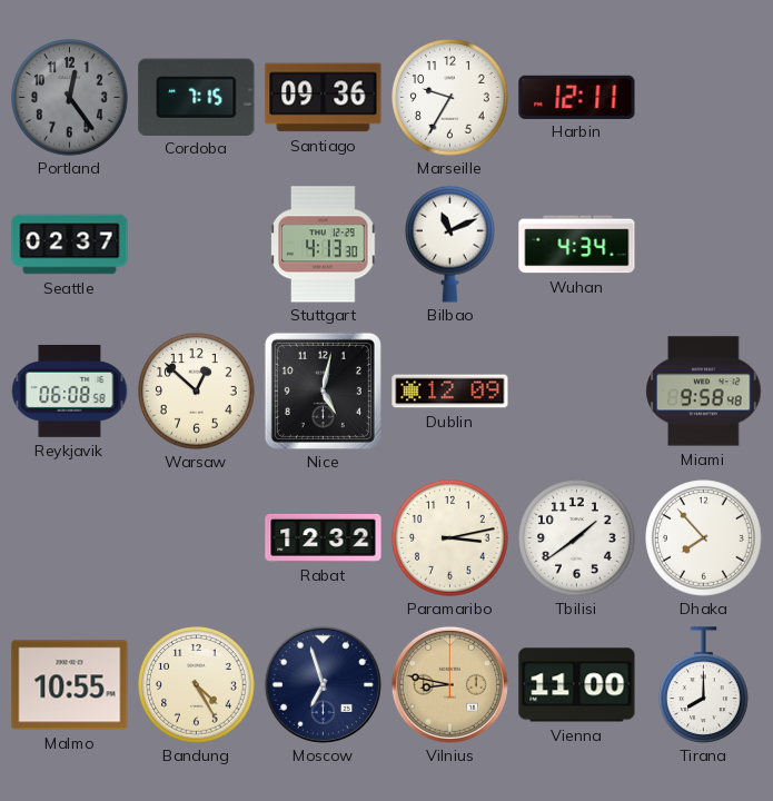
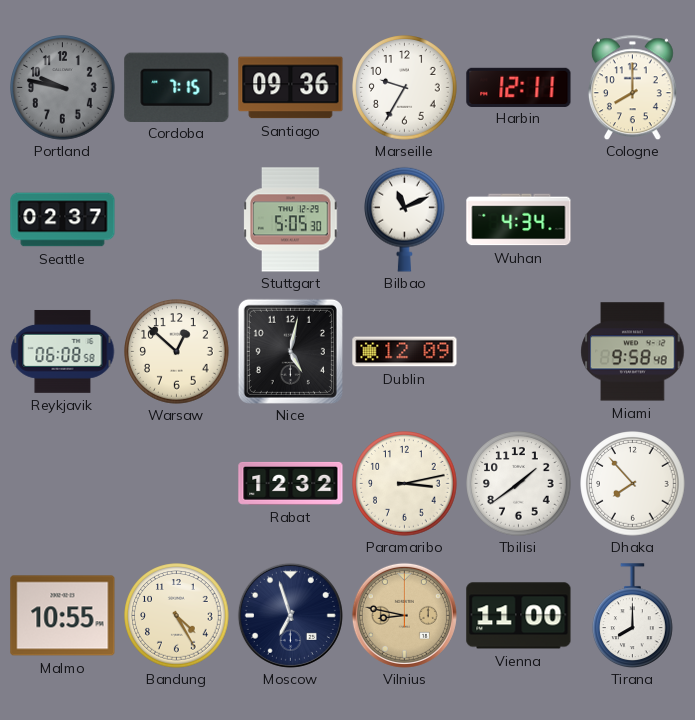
Portland: 12:24 -> 9:47 (63, 88)
Cologne: none -> 8:00 (632, 87)
Stuttgart: 4:13 -> 5:05 (291, 220)
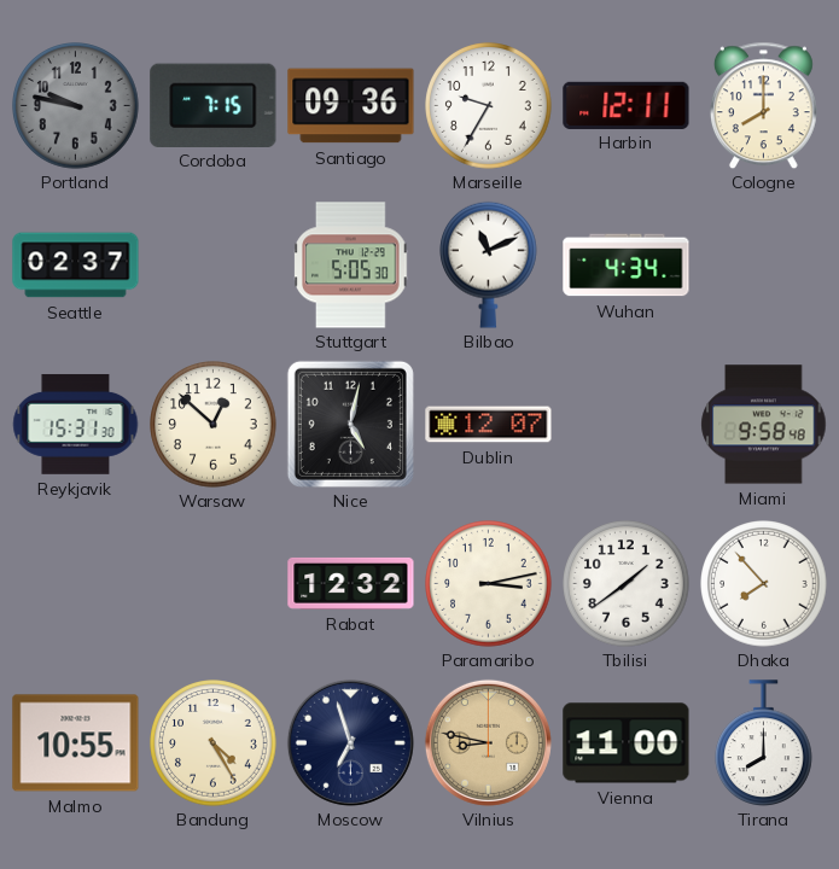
Reykjavik: 06:08 -> 15:31 (76, 424)
Dublin: 12:09 -> 12:07 (489, 425)
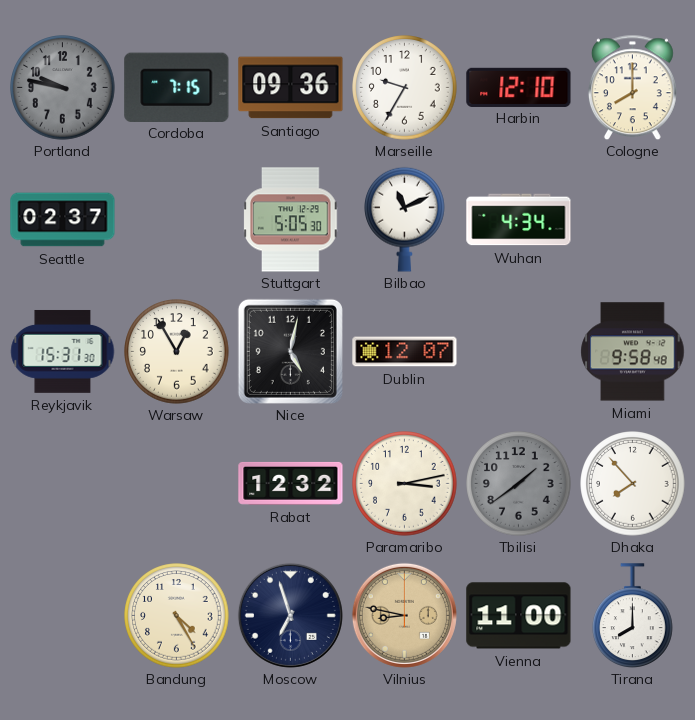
Harbin: 12:11 -> 12:10 (519, 87)
Warsaw: 12:52 -> 12:55 (177, 352)
Tbilisi dial: white -> grey (519, 484)
Malmo: 10:55 -> none (76, 743)
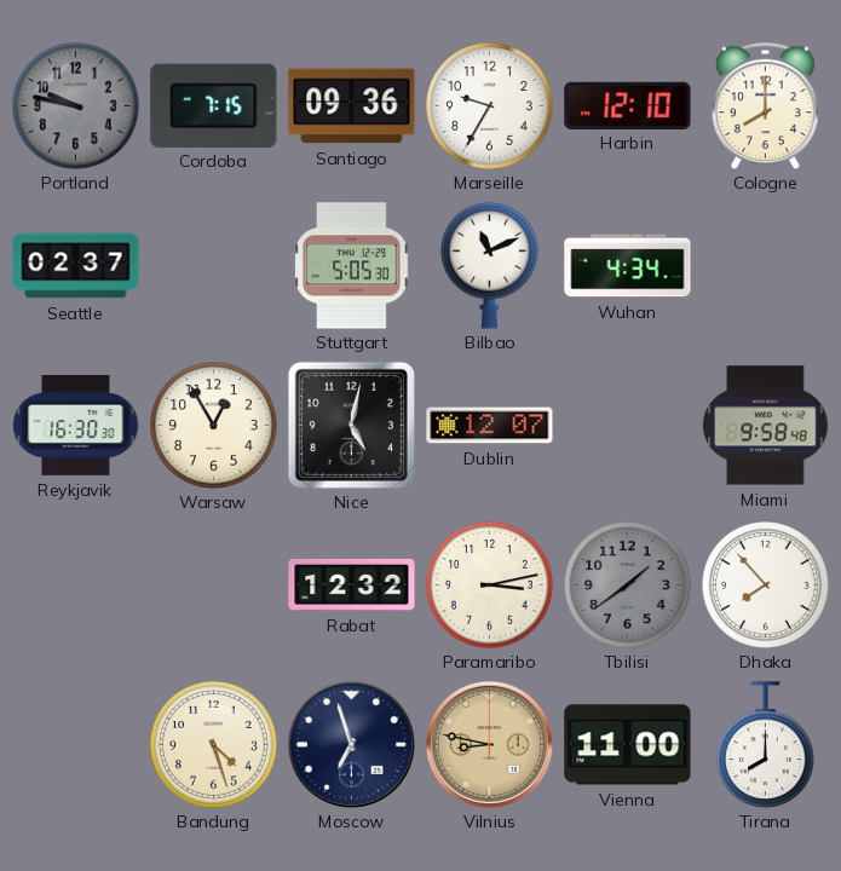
Reykjavik: 15:31 -> 16:30 (76, 425)
Bandung: 4:25 -> 4:27 (214, 745)
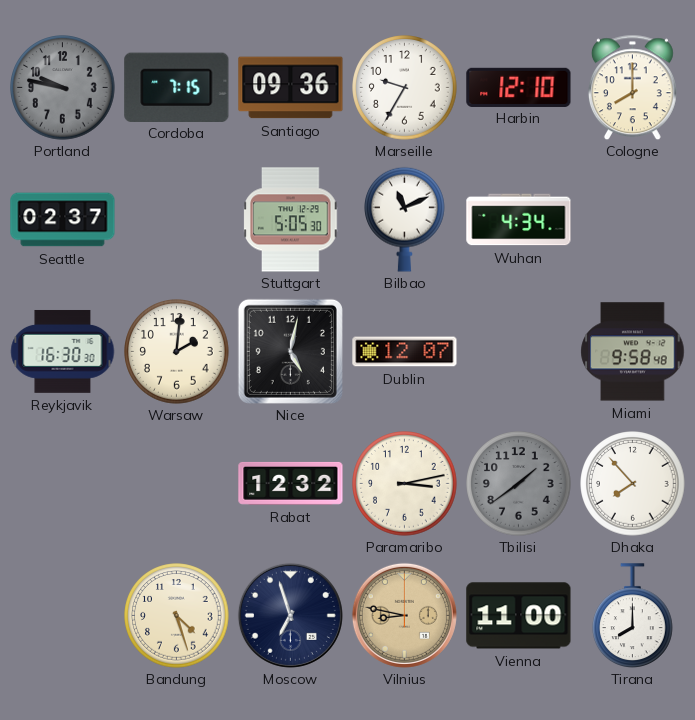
Warsaw: 12:55 -> 2:01 (177, 352)
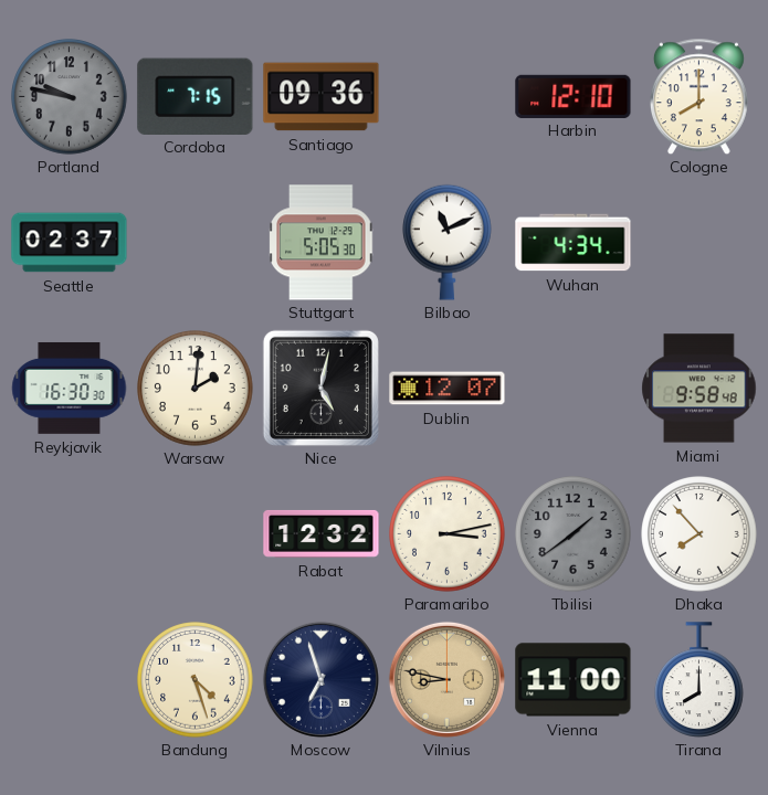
Marseille: 9:35 -> none (405, 88)
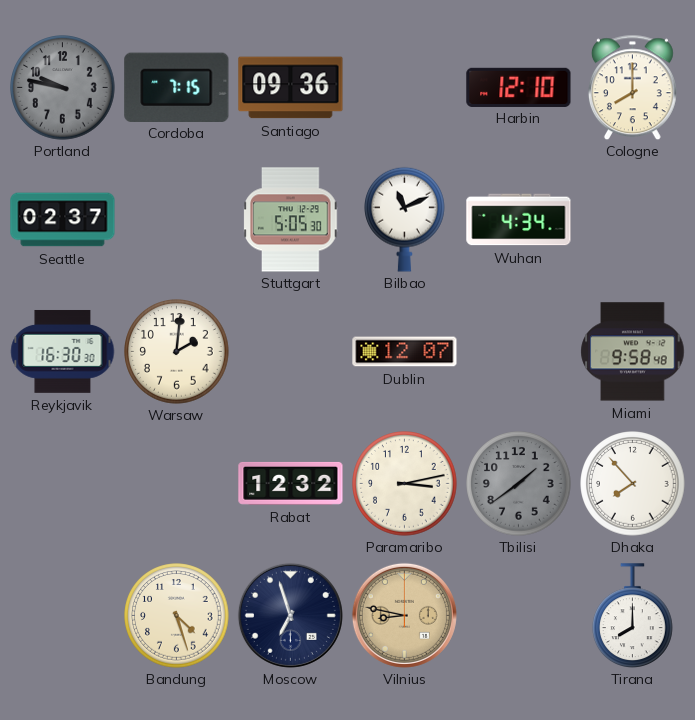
Nice: 5:02 -> none (320, 388)
Vienna: 11:00 -> none (574, 680)
